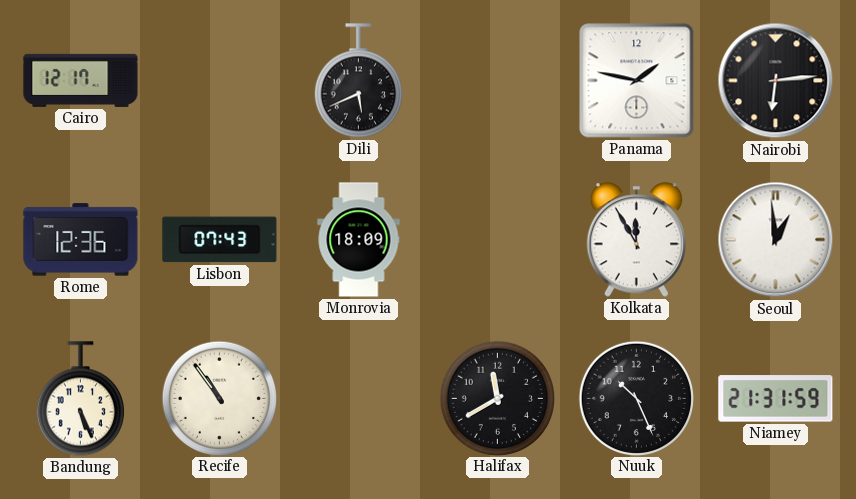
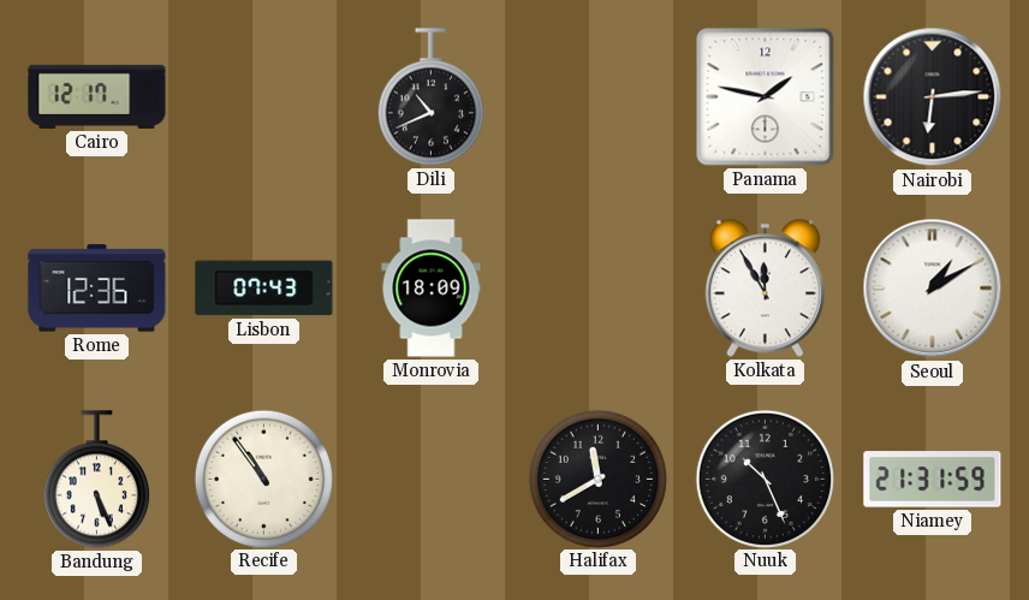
Dili: 5:41 -> 10:41 (430, 97)
Seoul: 12:59 -> 1:10 (933, 289)
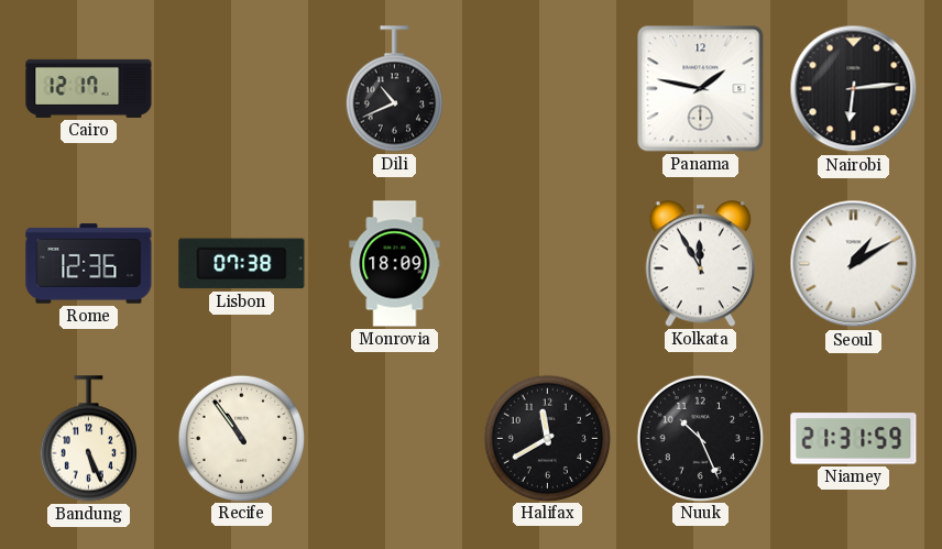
Lisbon: 07:43 -> 07:38 (242, 264)
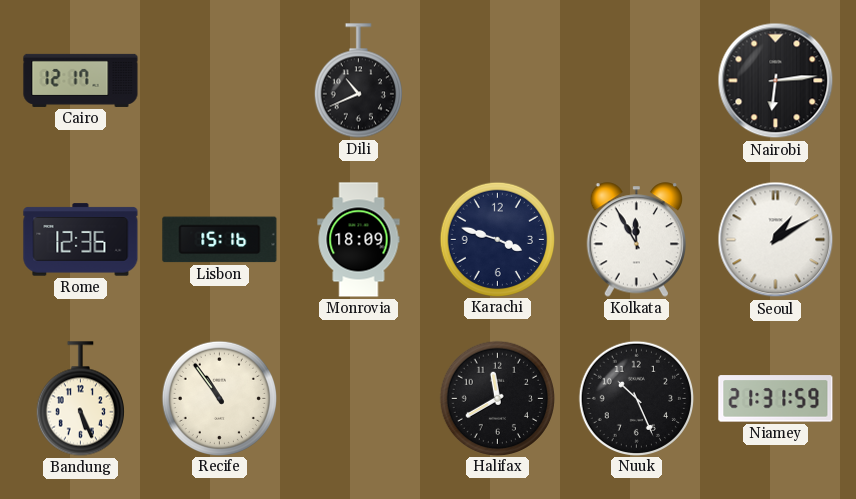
Panama: 1:47 -> none (701, 89)
Lisbon: 07:38 -> 15:16 (220, 240)
Karachi: none -> 3:48 (497, 239)
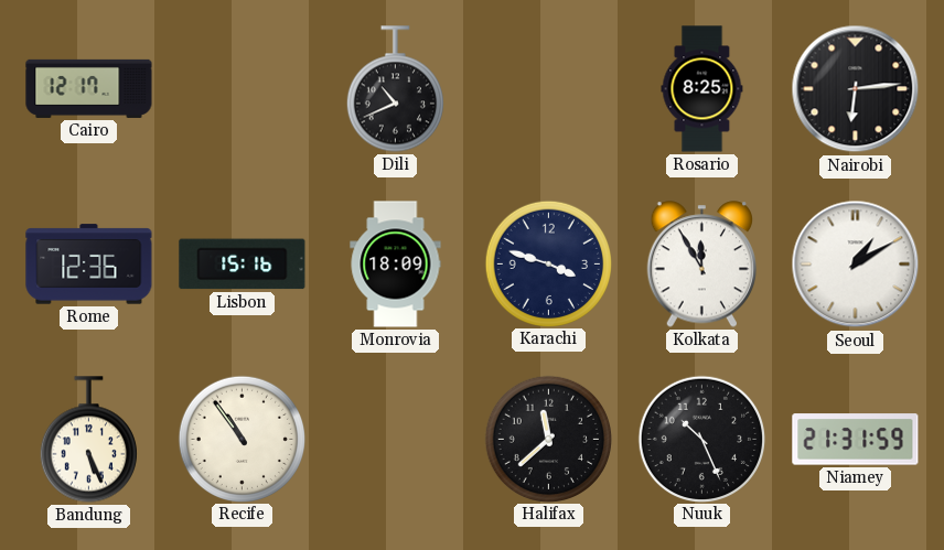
Rosario: none -> 8:25 (702, 89)
Halifax: 11:40 -> 11:38 (548, 439)
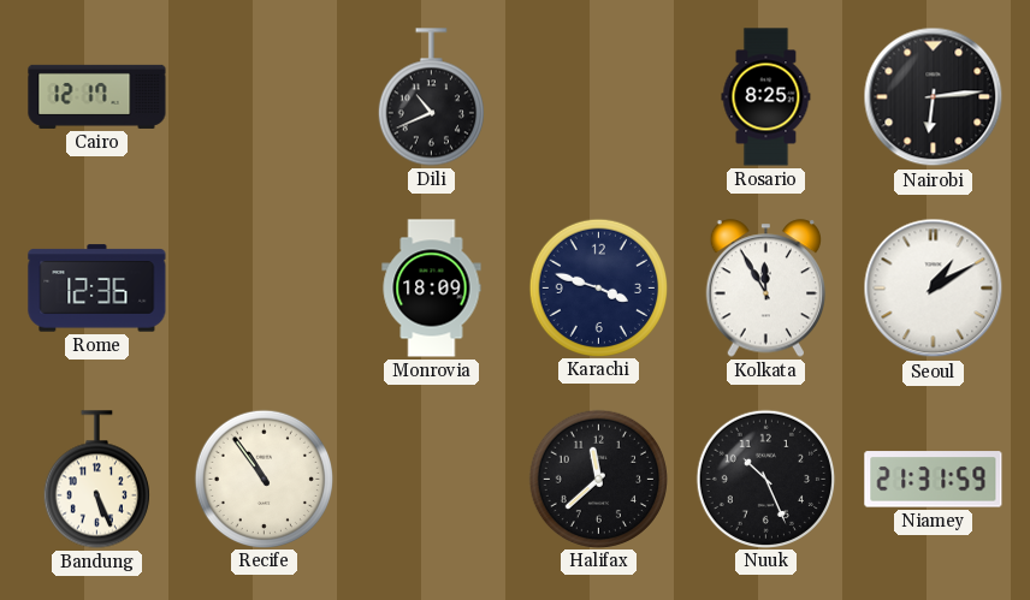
Lisbon: 15:16 -> none (243, 265)
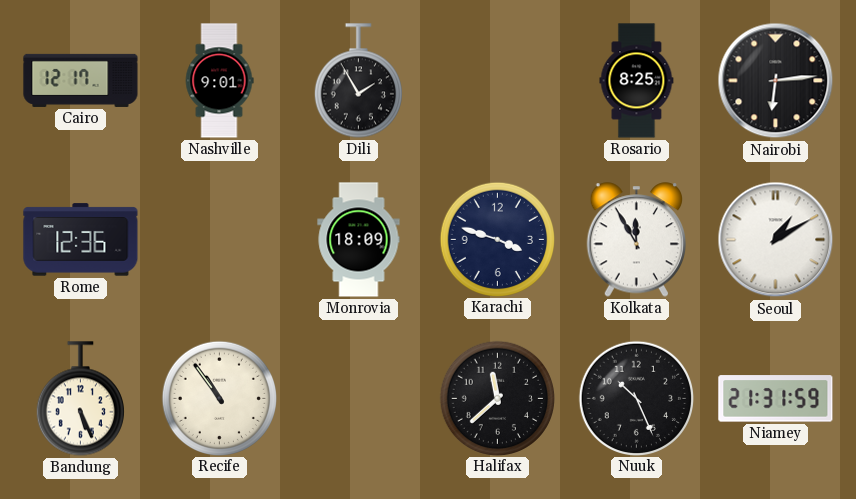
Nashville: none -> 9:01 (219, 81)
Dili: 10:41 -> 1:55 (358, 81)
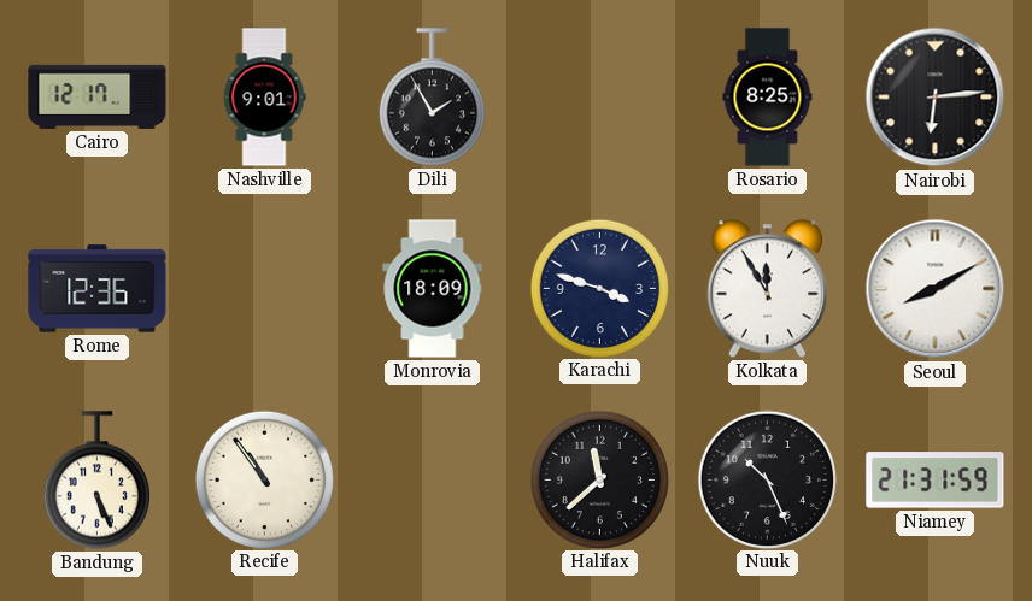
Seoul: 1:10 -> 8:10 (936, 289)
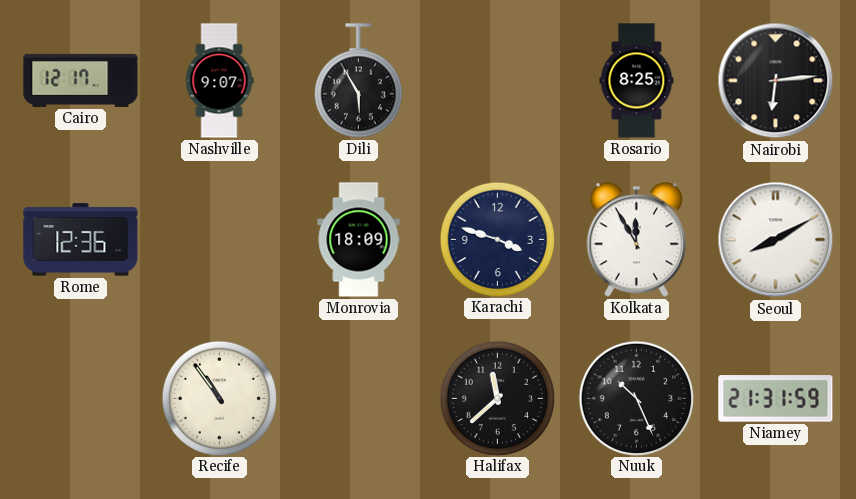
Nashville: 9:01 -> 9:07 (219, 81)
Dili: 1:55 -> 5:55 (358, 81)
Bandung: 5:26 -> none (96, 481)
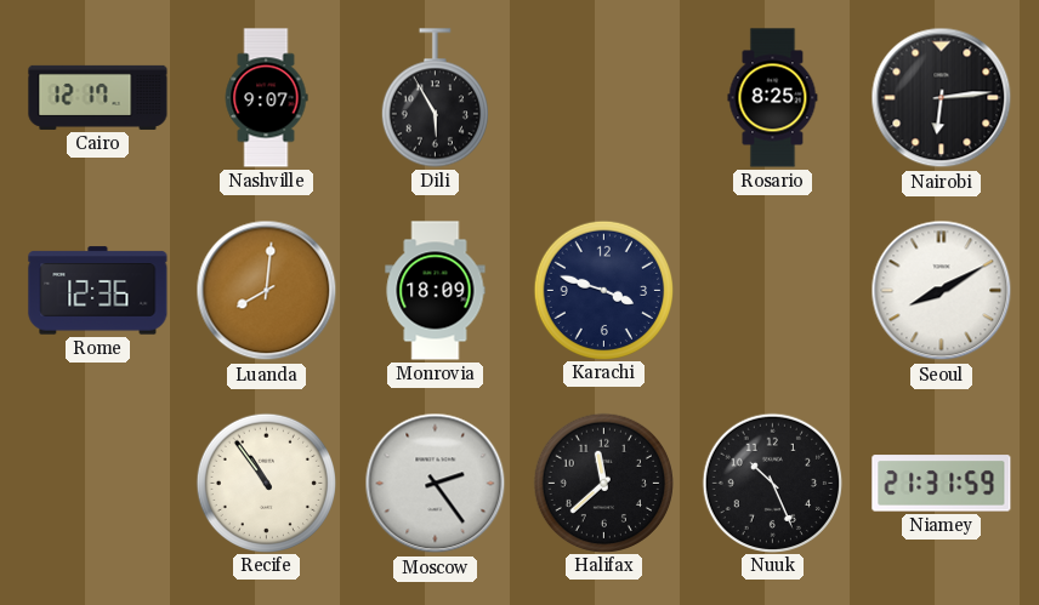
Luanda: none -> 8:01 (267, 291)
Kolkata: 11:55 -> none (637, 240)
Moscow: none -> 2:24 (436, 484)
